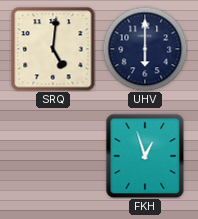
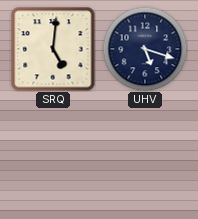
UHV: 6:00 -> 5:18 (145, 49)
FKH: 12:57 -> none (145, 156)
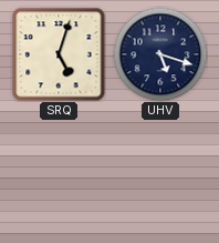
SRQ: 5:01 -> 5:03 (59, 54)
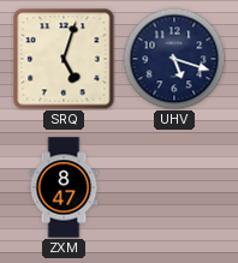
ZXM: none -> 8:47 (64, 187)
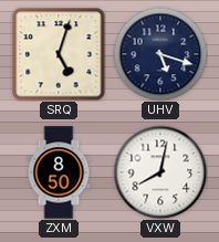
ZXM: 8:47 -> 8:50 (59, 172)
VXW: none -> 8:02 (160, 172)
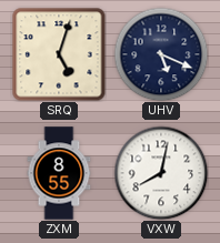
UHV: 5:18 -> 5:19 (161, 54)
ZXM: 8:50 -> 8:55 (59, 173)
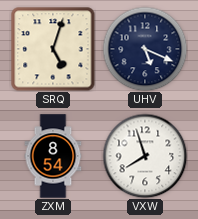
ZXM: 8:55 -> 8:54 (53, 156)
VXW: 8:02 -> 7:57 (145, 156)
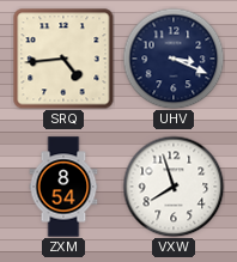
SRQ: 5:03 -> 4:44 (63, 59)
UHV: 5:19 -> 3:19 (174, 59)
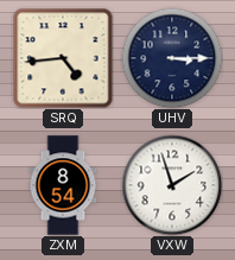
UHV: 3:19 -> 3:15 (172, 58)
VXW: 7:57 -> 1:57 (172, 185)
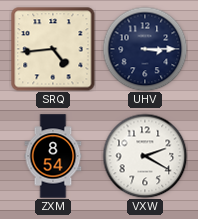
VXW: 1:57 -> 2:20 (145, 156)
